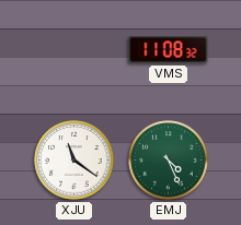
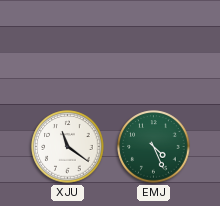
VMS: 11:08 -> none (169, 50)
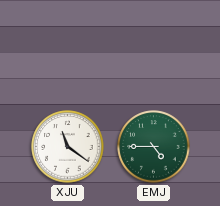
EMJ: 4:26 -> 4:45 (154, 147)
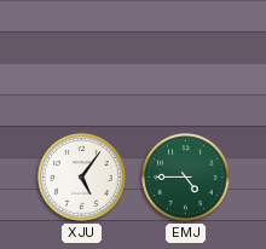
XJU: 11:21 -> 5:06 (82, 178)
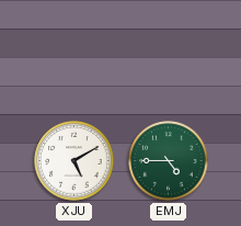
XJU: 5:06 -> 5:10 (74, 161)
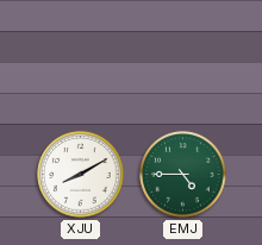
XJU: 5:10 -> 8:10 (81, 175)
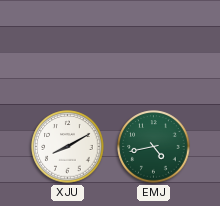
EMJ: 4:45 -> 4:43 (154, 147)
